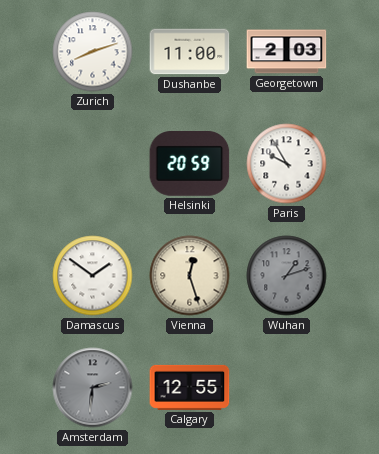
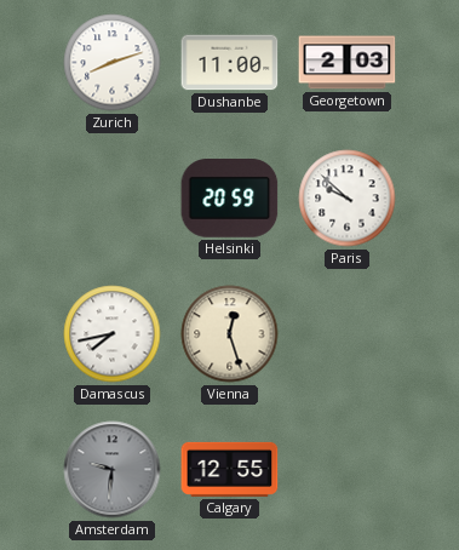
Paris: 9:55 -> 9:52 (348, 199)
Damascus: 1:51 -> 7:43 (113, 334)
Wuhan: 1:12 -> none (287, 276)
Amsterdam: 2:31 -> 9:31 (113, 470)
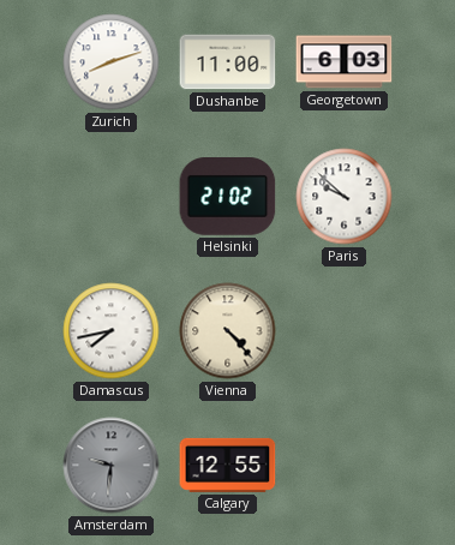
Georgetown: 2:03 -> 6:03 (345, 62)
Helsinki: 20:59 -> 21:02 (228, 197)
Vienna: 12:27 -> 4:23 (228, 331)
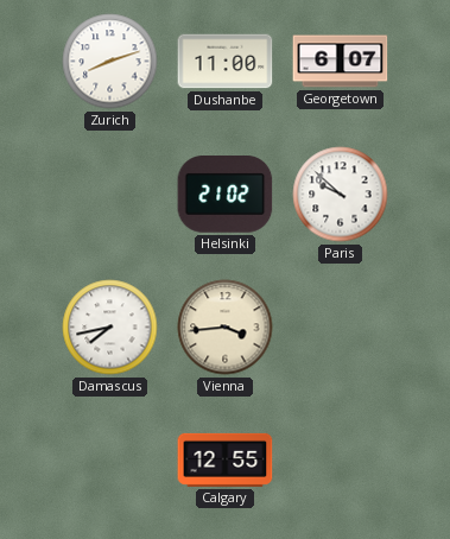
Georgetown: 6:03 -> 6:07 (341, 62)
Vienna: 4:23 -> 3:44 (226, 328)
Amsterdam: 9:31 -> none (112, 466)
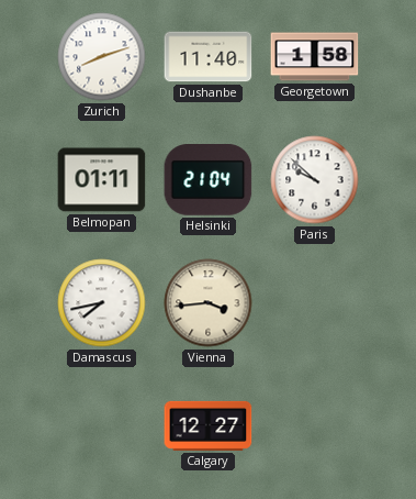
Dushanbe: 11:00 -> 11:40 (209, 57)
Georgetown: 6:07 -> 1:58 (315, 57)
Belmopan: none -> 01:11 (102, 180)
Helsinki: 21:02 -> 21:04 (209, 180)
Calgary: 12:55 -> 12:27 (209, 425)
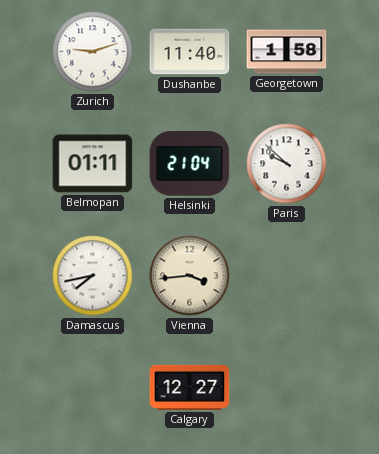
Zurich: 8:12 -> 9:12 (93, 52)
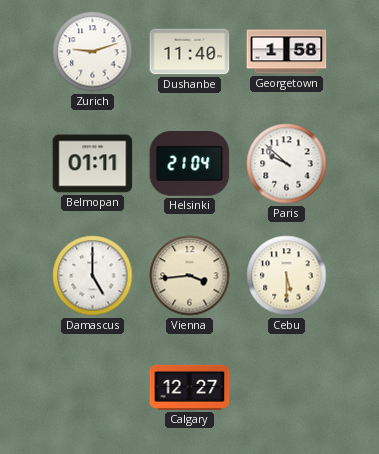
Damascus: 7:43 -> 5:00 (93, 276)
Cebu: none -> 5:30 (287, 276)
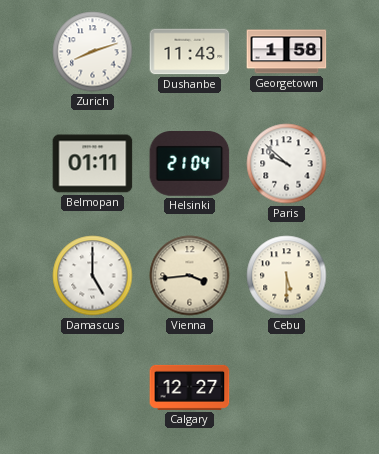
Zurich: 9:12 -> 8:12 (93, 52)
Dushanbe: 11:40 -> 11:43 (190, 52)
